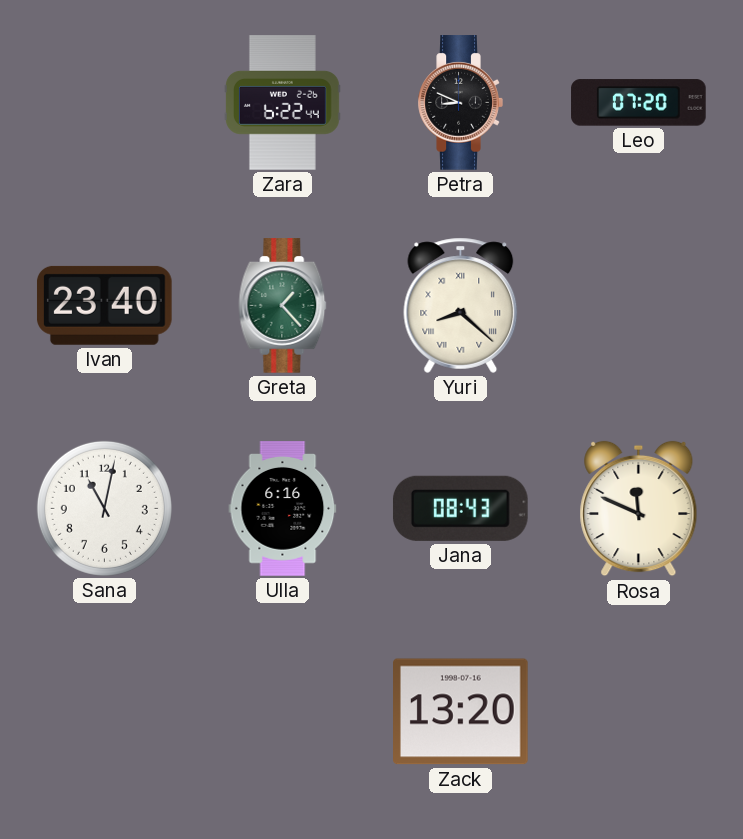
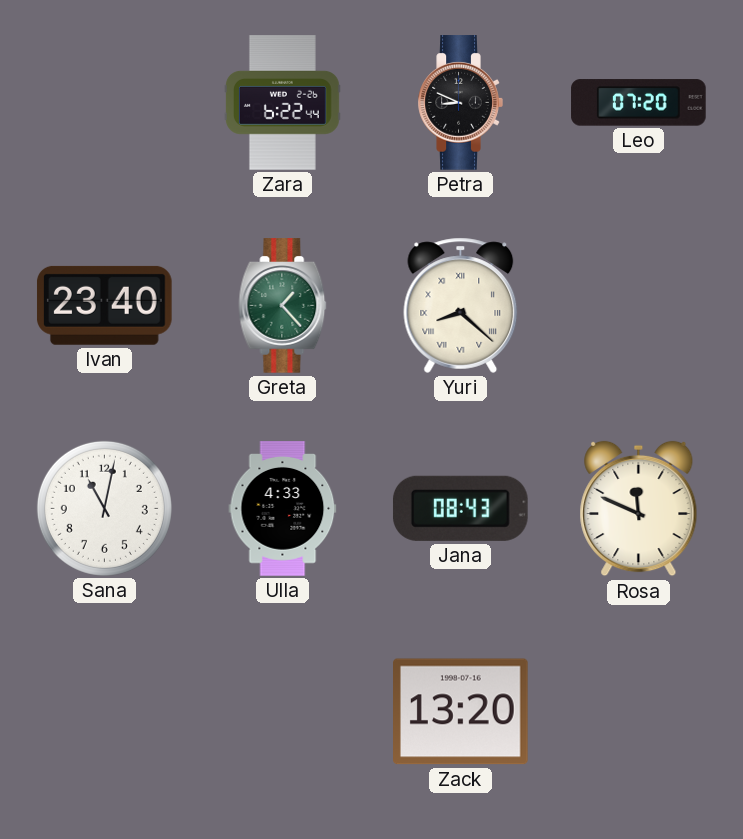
Ulla: 6:16 -> 4:33 (283, 509)
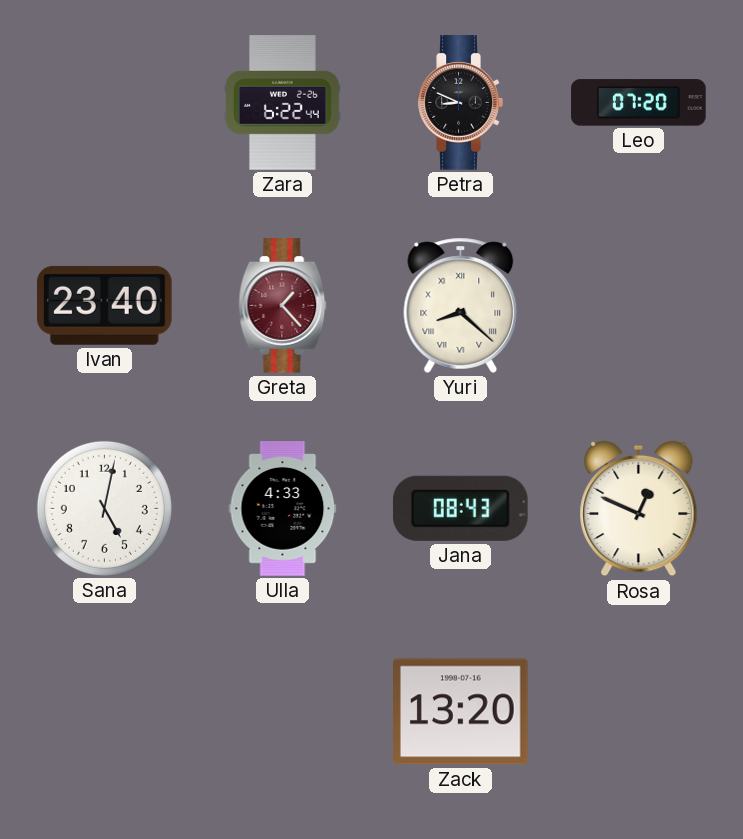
Greta dial: green -> burgundy (283, 306)
Sana: 11:02 -> 5:02 (104, 508)
Rosa: 11:49 -> 12:49 (639, 509)
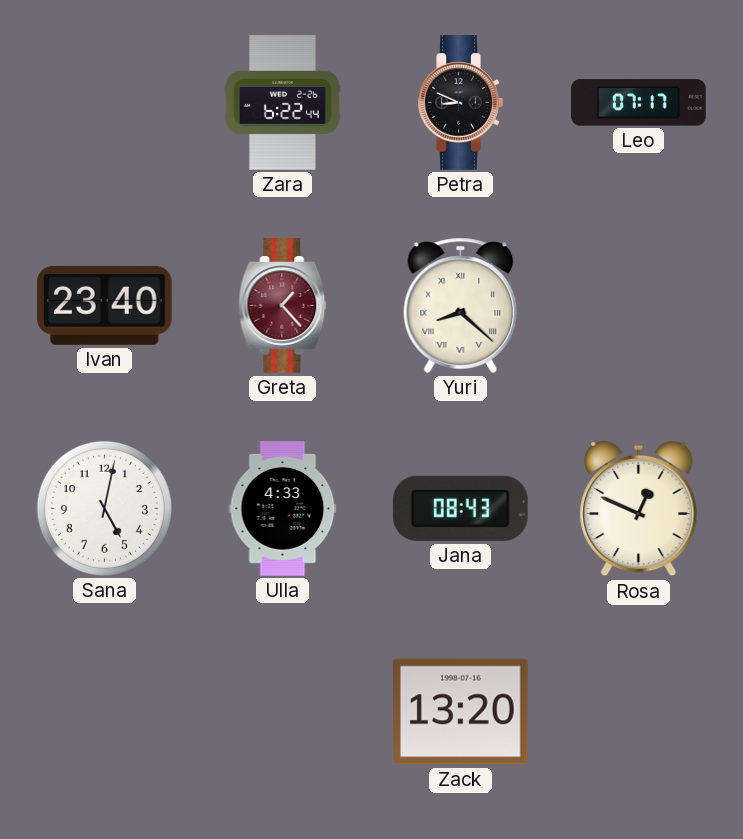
Leo: 07:20 -> 07:17 (639, 103)
